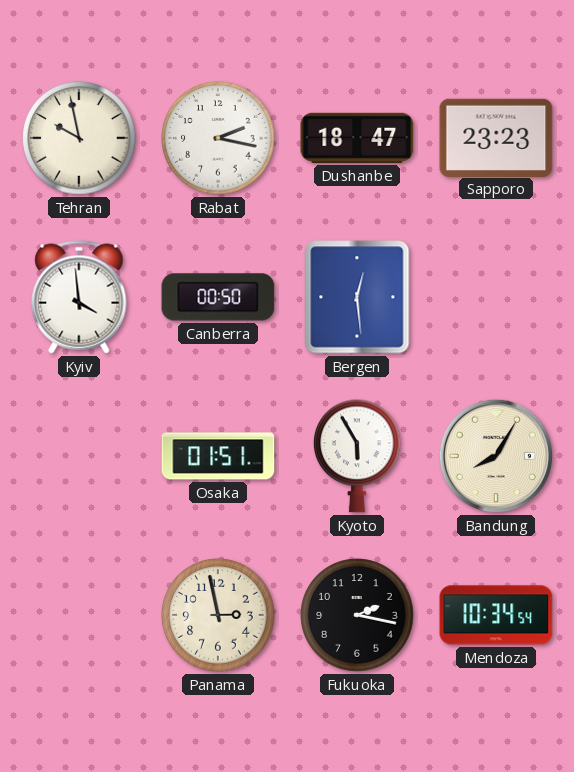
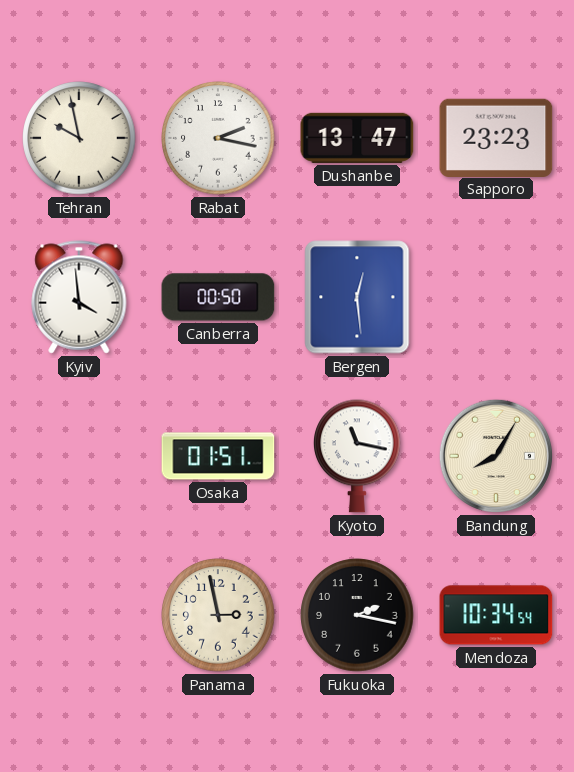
Dushanbe: 18:47 -> 13:47 (357, 138)
Kyoto: 5:55 -> 11:17 (357, 456)
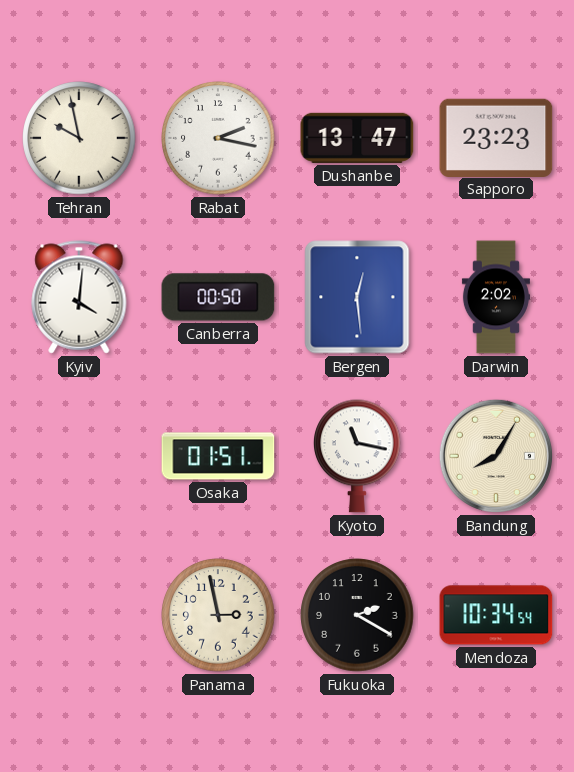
Kyiv: 3:59 -> 4:01 (79, 297)
Darwin: none -> 2:02 (496, 297)
Fukuoka: 2:17 -> 2:20 (357, 615)
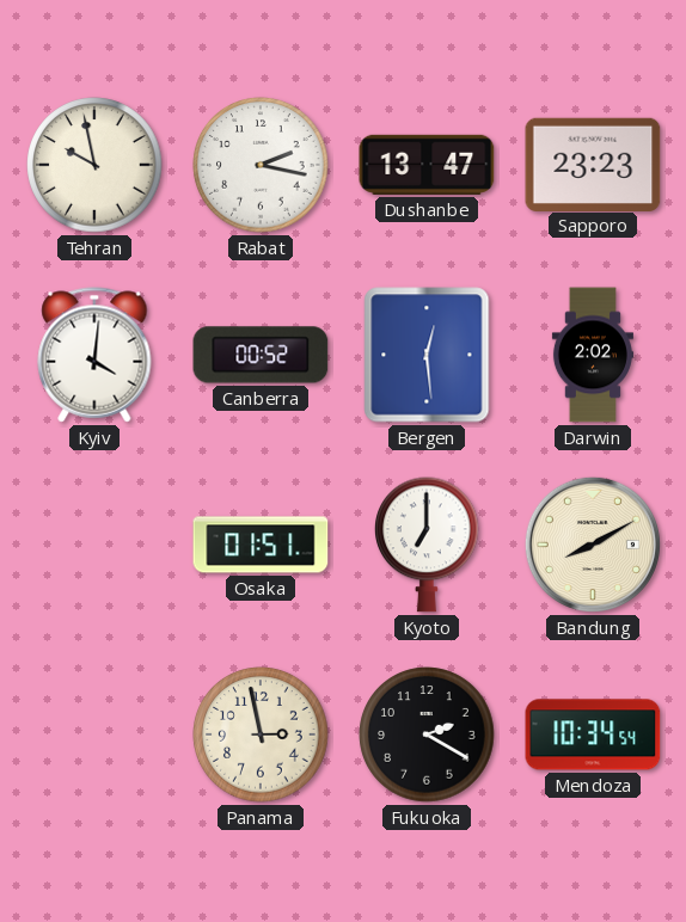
Canberra: 00:50 -> 00:52 (261, 355)
Kyoto: 11:17 -> 7:00 (427, 545)
Bandung: 8:05 -> 8:10 (593, 545)
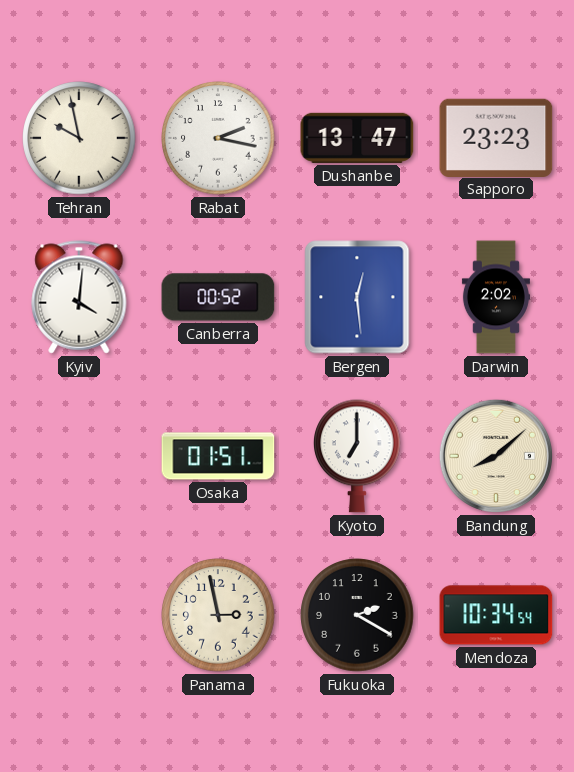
Bandung: 8:10 -> 8:08 (496, 456)
